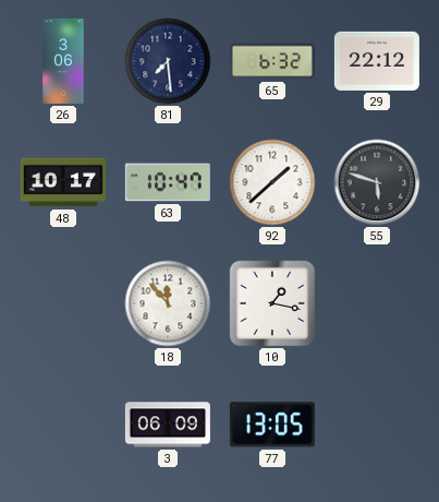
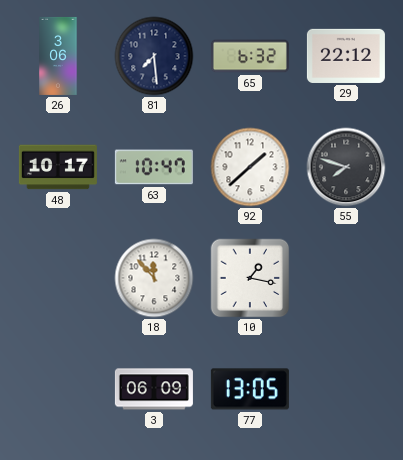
55: 5:48 -> 7:48 (346, 167)
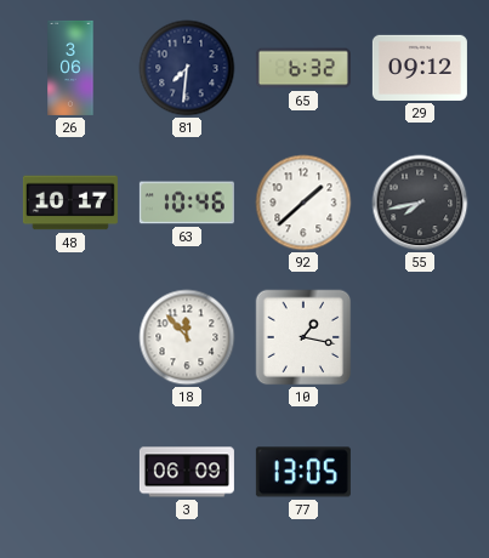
81: 7:29 -> 7:31 (187, 68)
29: 22:12 -> 09:12 (420, 68)
63: 10:47 -> 10:46 (187, 203)
55: 7:48 -> 7:43 (420, 203)
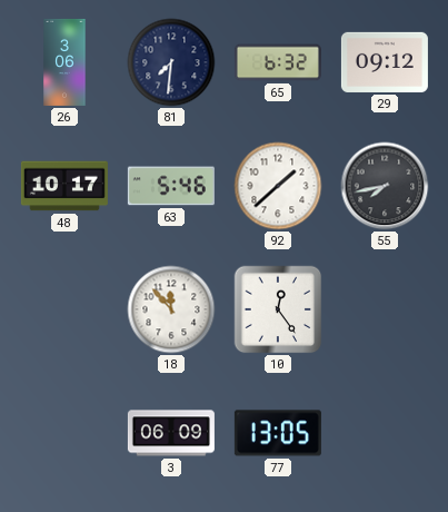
63: 10:46 -> 5:46 (171, 186)
10: 1:17 -> 12:24 (278, 309)
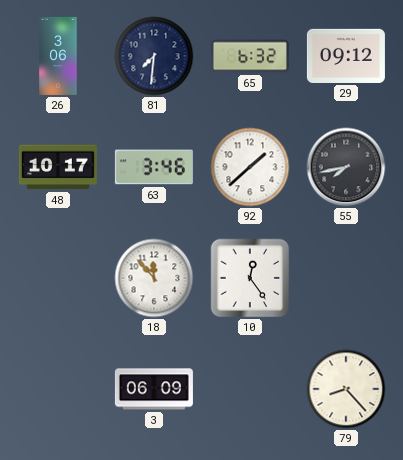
63: 5:46 -> 3:46 (154, 167)
77: 13:05 -> none (278, 433)
79: none -> 8:23 (346, 389)
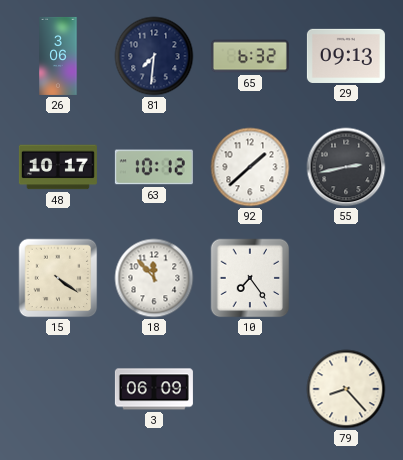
29: 09:12 -> 09:13 (346, 56)
63: 3:46 -> 10:12 (154, 167)
55: 7:43 -> 2:43 (346, 167)
15: none -> 4:21 (58, 278)
10: 12:24 -> 7:24 (250, 278)
